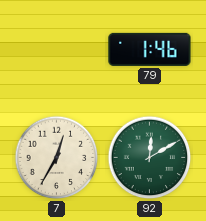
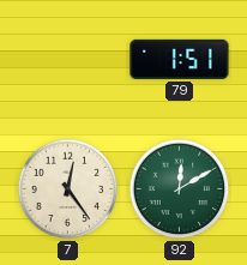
79: 1:46 -> 1:51 (180, 59)
7: 12:35 -> 12:24 (68, 189)
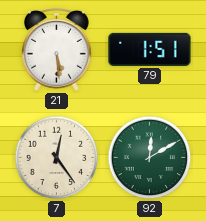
21: none -> 5:29 (57, 49)
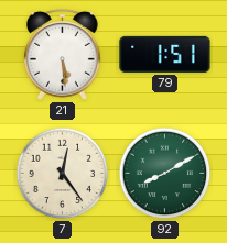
92: 12:10 -> 8:10 (165, 174)
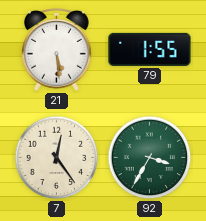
79: 1:51 -> 1:55 (150, 49)
92: 8:10 -> 3:35 (150, 158)
